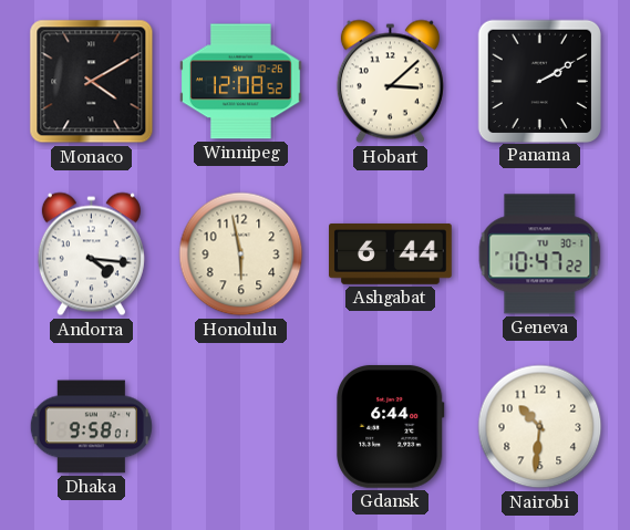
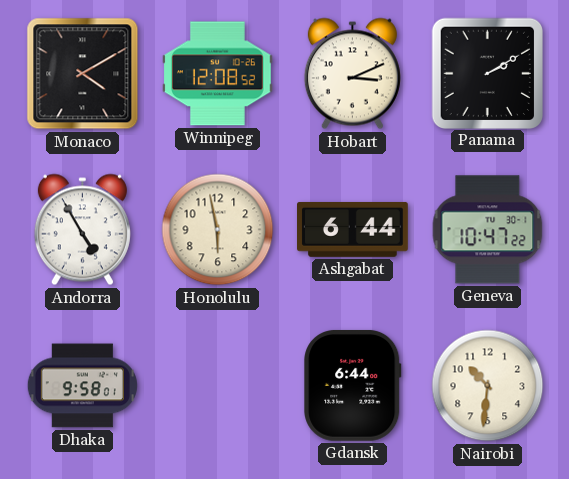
Hobart: 3:08 -> 3:11 (352, 74)
Andorra: 4:16 -> 4:55 (82, 230)
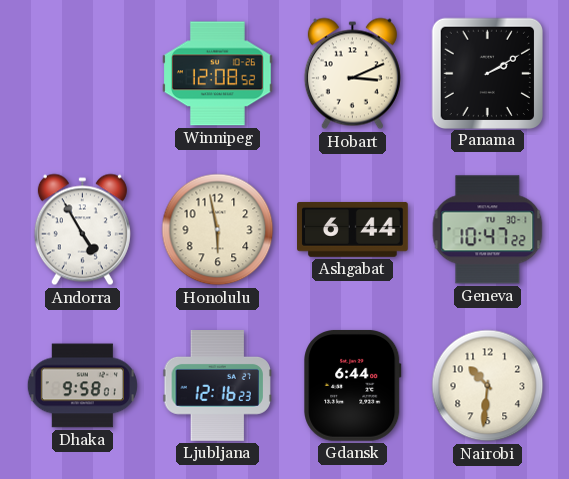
Monaco: 4:10 -> none (83, 74)
Ljubljana: none -> 12:16 (217, 386)
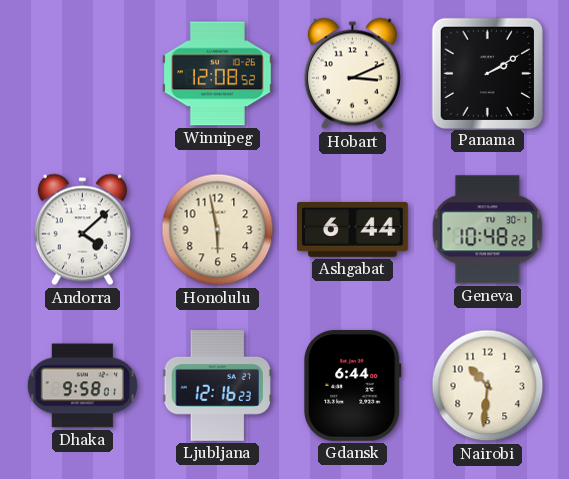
Andorra: 4:55 -> 4:08 (82, 230)
Geneva: 10:47 -> 10:48 (488, 230)
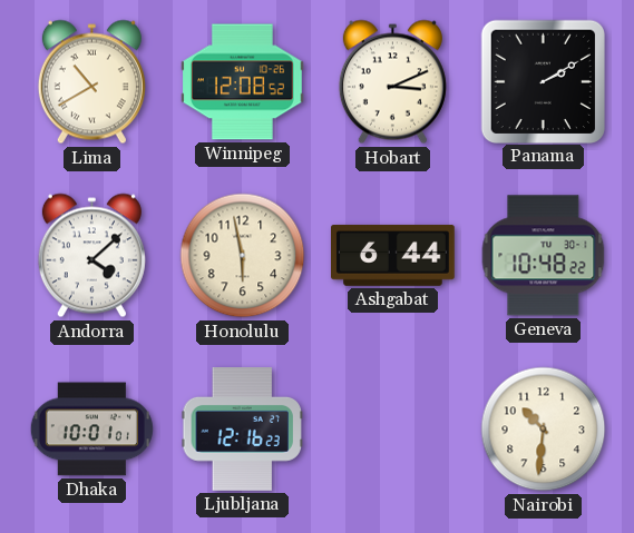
Lima: none -> 10:40 (91, 82)
Dhaka: 9:58 -> 10:01 (91, 430)
Gdansk: 6:44 -> none (353, 385)
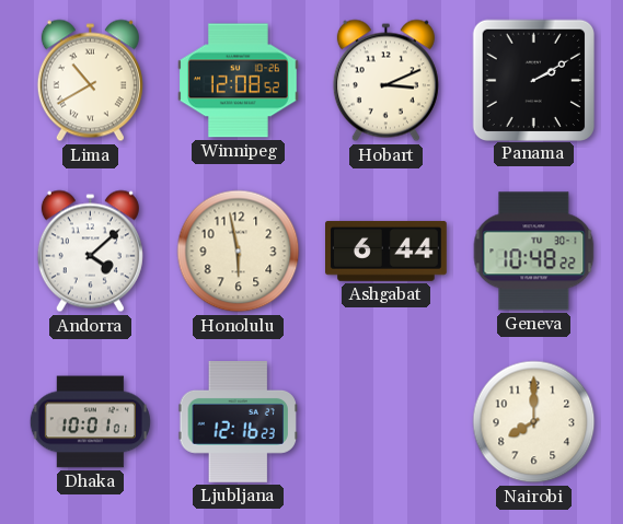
Nairobi: 10:31 -> 8:00 (534, 422)
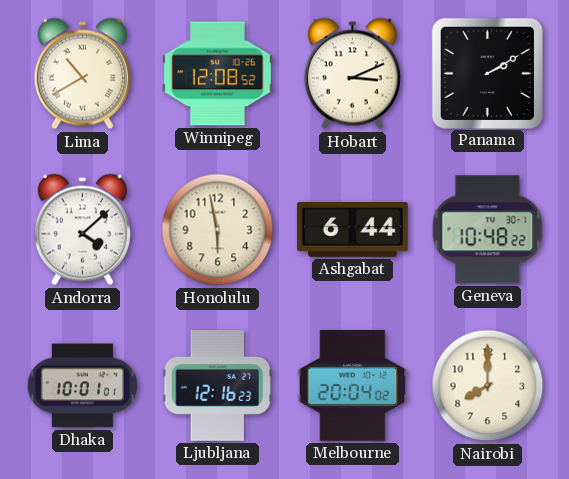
Melbourne: none -> 20:04 (353, 386)
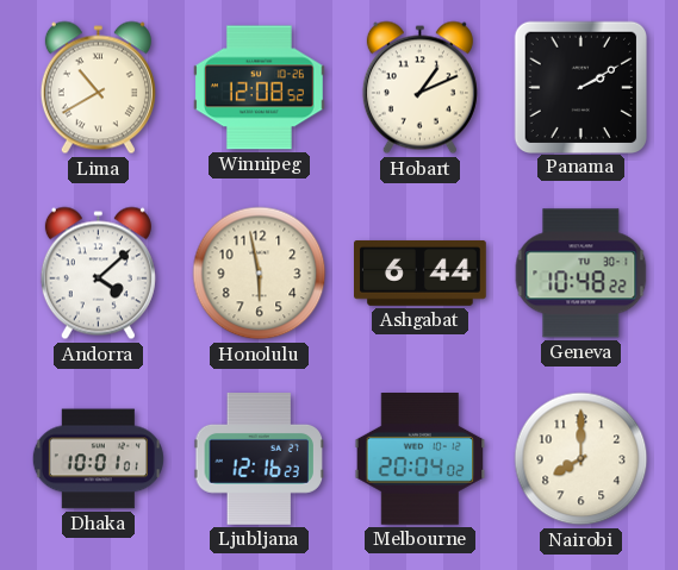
Hobart: 3:11 -> 1:11 (419, 88)
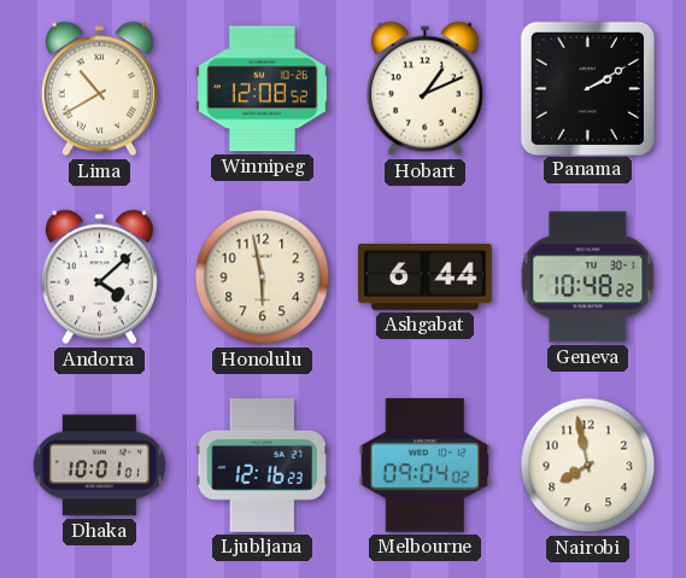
Melbourne: 20:04 -> 09:04 (426, 466)
Nairobi: 8:00 -> 7:58 (588, 466)
